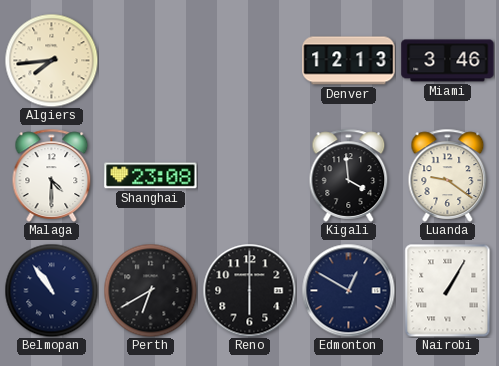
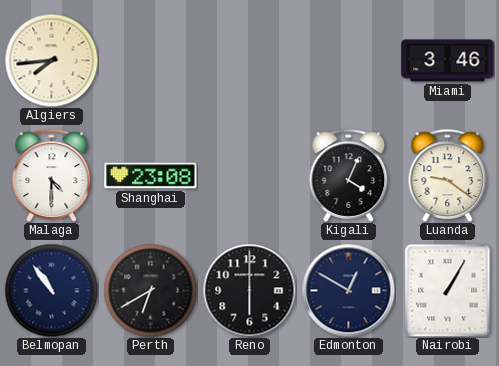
Denver: 12:13 -> none (349, 61)
Kigali: 3:59 -> 4:04 (349, 175)
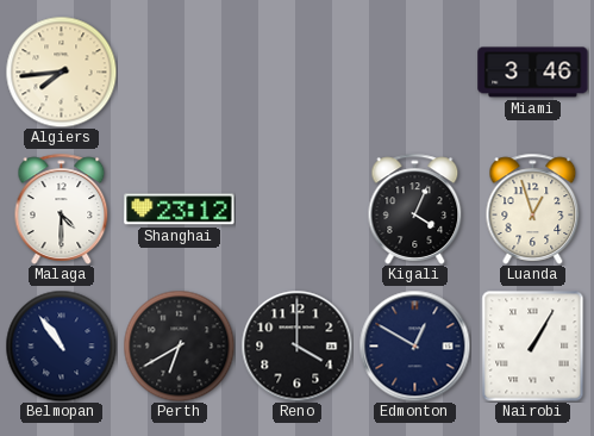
Shanghai: 23:08 -> 23:12 (180, 210)
Luanda: 9:21 -> 12:57 (533, 208)
Reno: 6:00 -> 4:00 (296, 345)
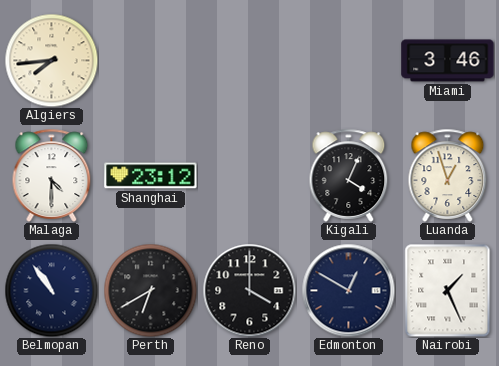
Nairobi: 1:05 -> 1:26 (448, 290)
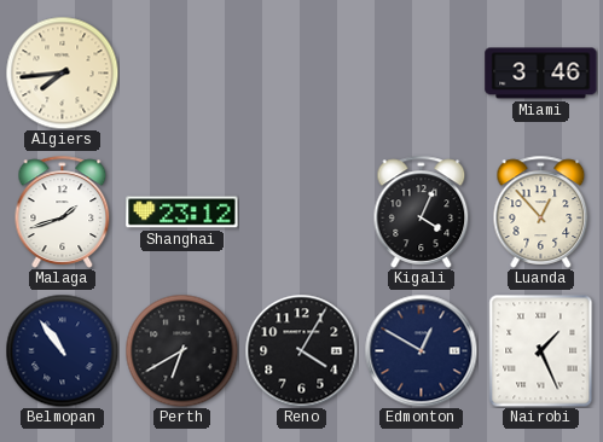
Malaga: 4:30 -> 1:42 (63, 211)
Luanda: 12:57 -> 12:53 (541, 211)
Reno: 4:00 -> 4:05 (301, 350)
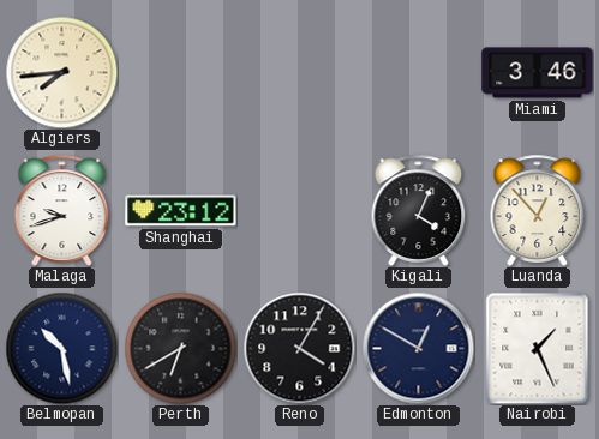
Malaga: 1:42 -> 9:42 (62, 210)
Belmopan: 10:54 -> 10:28 (61, 348)
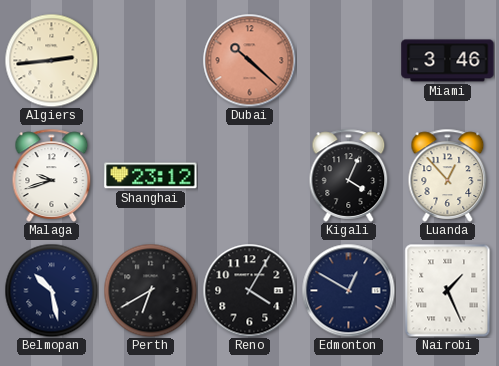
Algiers: 7:44 -> 2:44 (51, 60)
Dubai: none -> 10:22 (249, 60)
